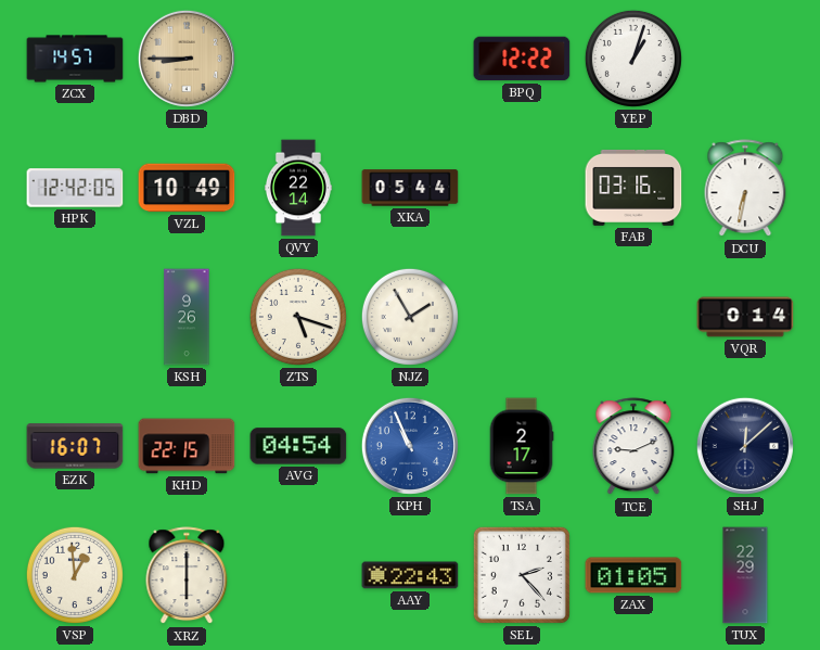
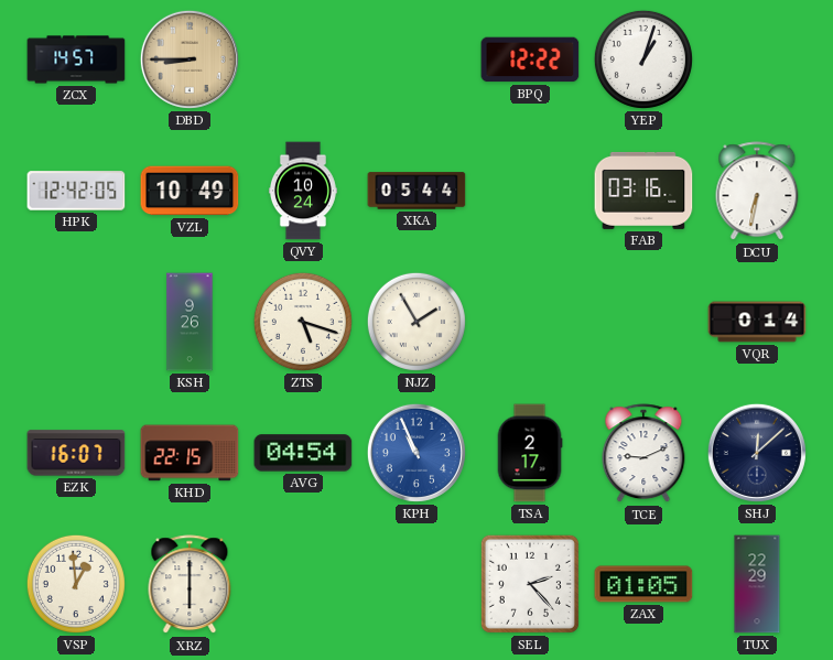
QVY: 22:14 -> 10:24 (303, 191)
AAY: 22:43 -> none (410, 575)
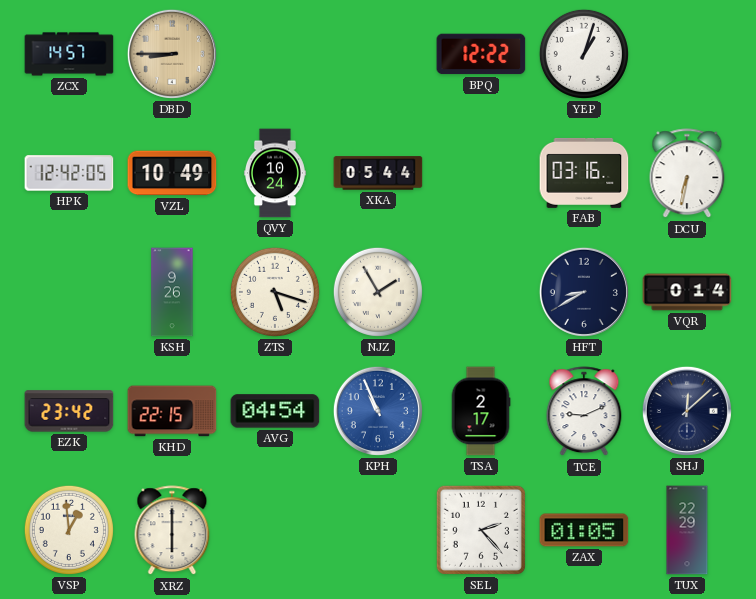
HFT: none -> 8:40 (584, 292)
EZK: 16:07 -> 23:42 (69, 411)
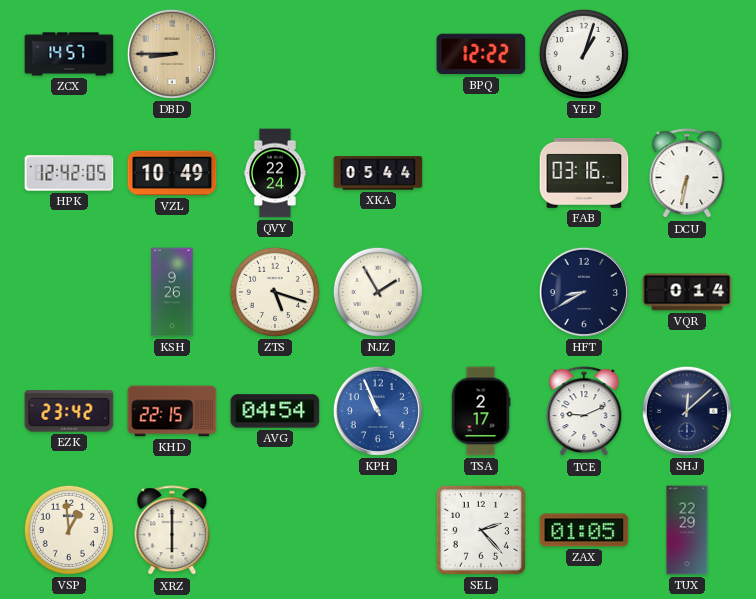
QVY: 10:24 -> 22:24 (275, 173)
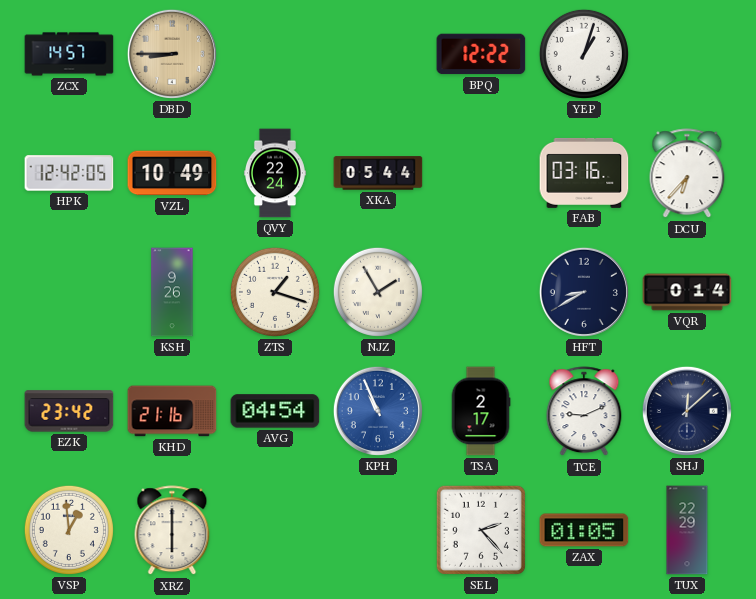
DCU: 6:32 -> 6:37 (687, 174)
ZTS: 5:18 -> 1:18 (275, 292)
KHD: 22:15 -> 21:16 (172, 411)
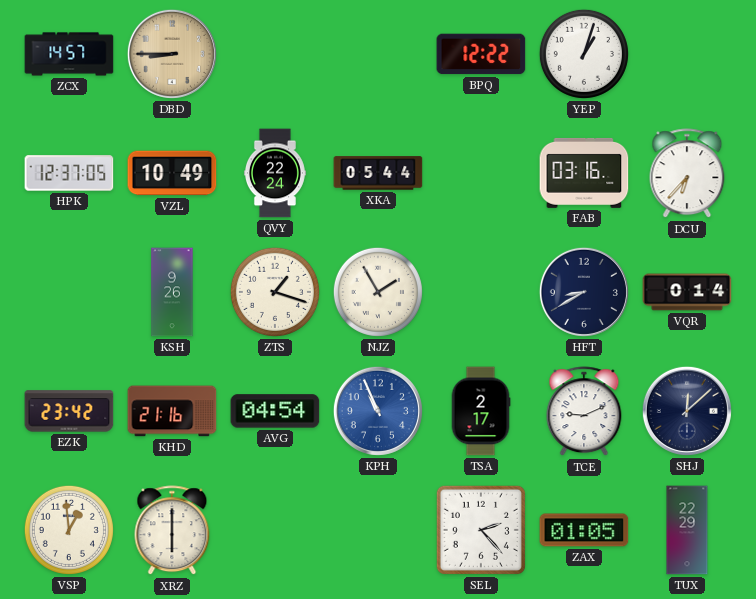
HPK: 12:42 -> 12:37 (69, 173)
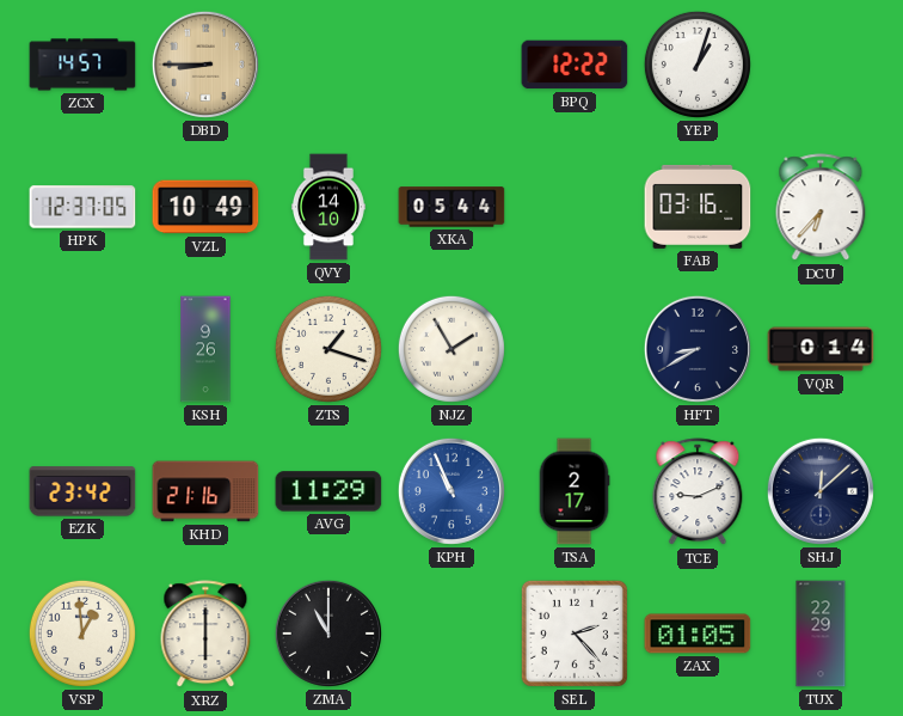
QVY: 22:24 -> 14:10 (328, 207)
AVG: 04:54 -> 11:29 (328, 491)
ZMA: none -> 11:00 (328, 634)
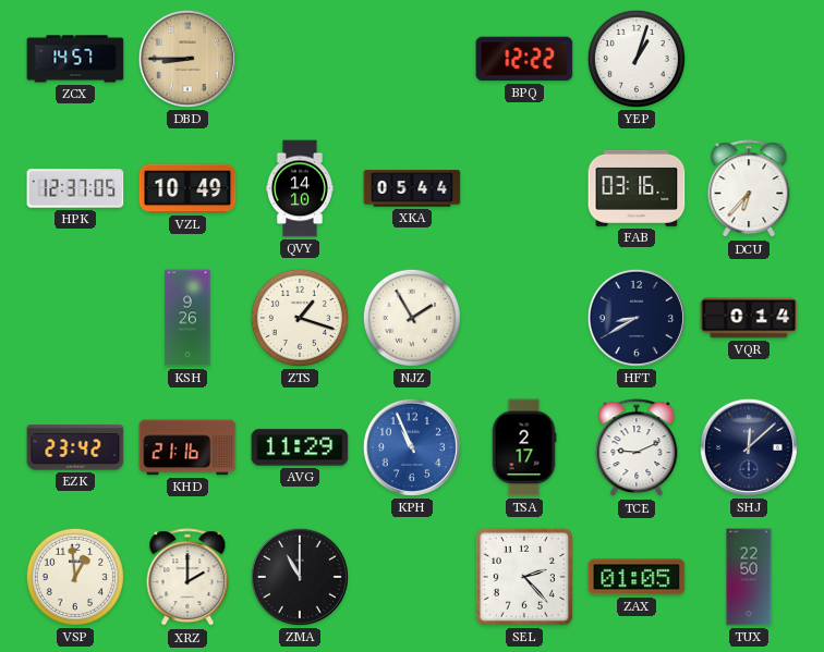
XRZ: 6:00 -> 2:00 (187, 578)
TUX: 22:29 -> 22:50 (749, 577)
